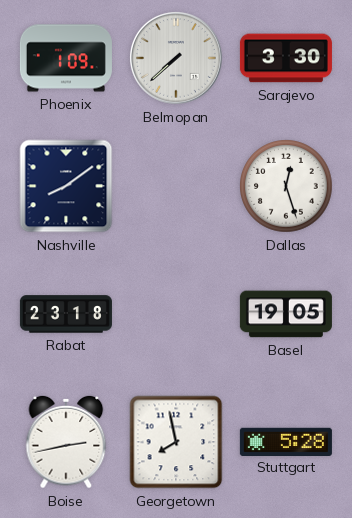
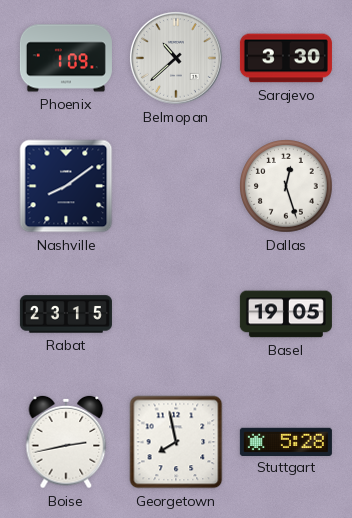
Belmopan: 7:38 -> 10:38 (176, 58)
Rabat: 23:18 -> 23:15 (66, 314)
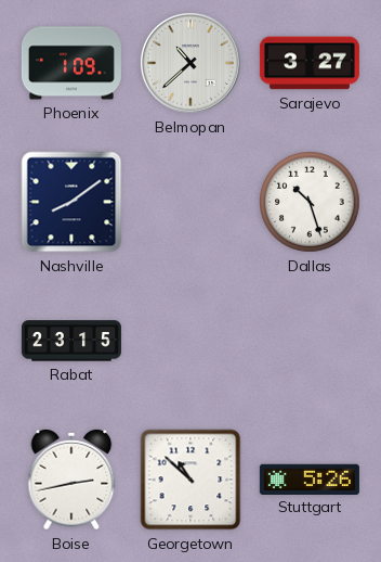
Sarajevo: 3:30 -> 3:27 (310, 63)
Dallas: 12:27 -> 10:27 (310, 202)
Basel: 19:05 -> none (286, 314)
Georgetown: 7:58 -> 10:52 (190, 480)
Stuttgart: 5:28 -> 5:26 (310, 478)
